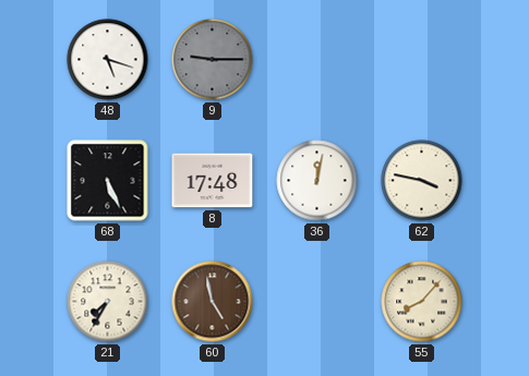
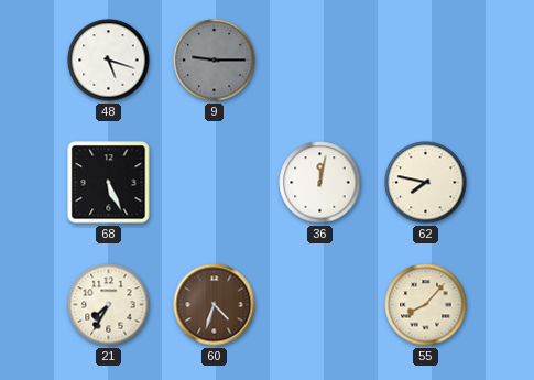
8: 17:48 -> none (213, 181)
62: 3:47 -> 7:47 (426, 183)
60: 4:58 -> 4:33 (215, 305)
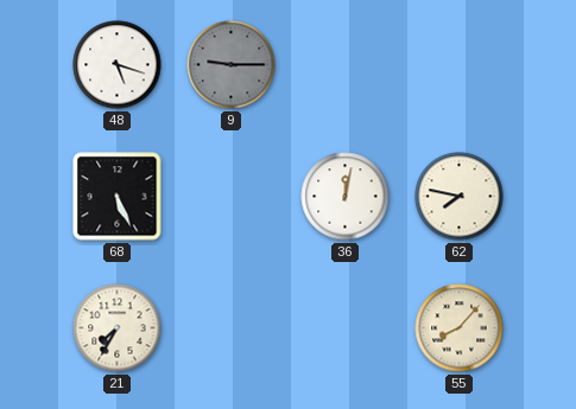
60: 4:33 -> none (215, 305)
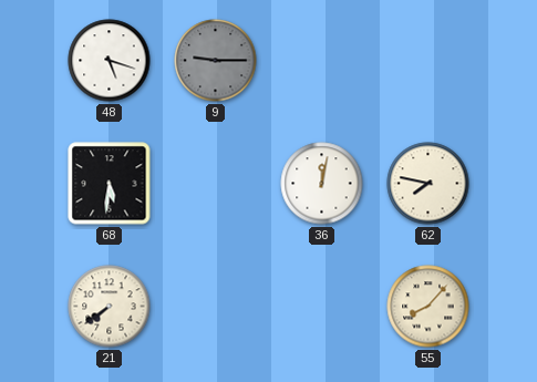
68: 5:26 -> 5:31 (110, 184)
21: 7:35 -> 7:39 (110, 307)
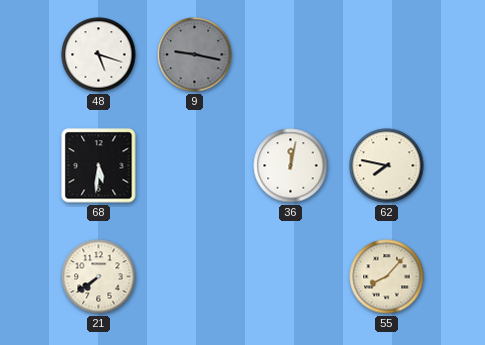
9: 9:15 -> 9:17 (195, 55)
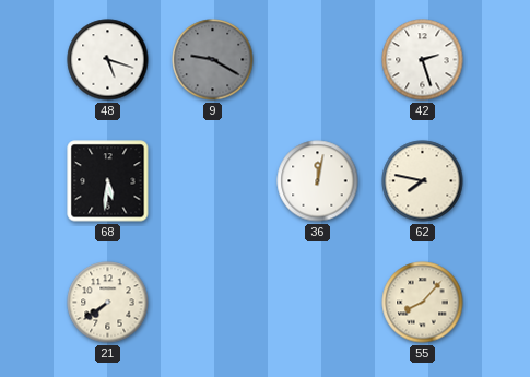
9: 9:17 -> 9:20 (213, 60)
42: none -> 2:27 (423, 60)
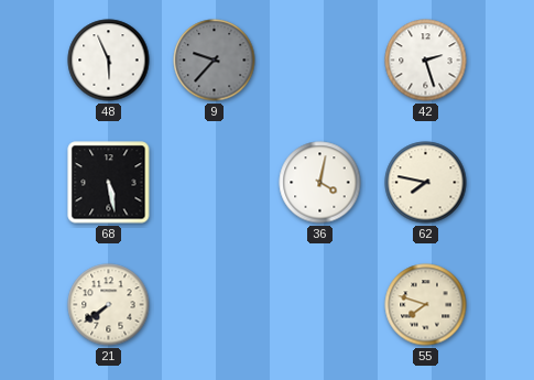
48: 5:18 -> 5:56 (109, 61)
9: 9:20 -> 9:37 (215, 61)
68: 5:31 -> 5:28 (109, 183)
36: 12:02 -> 4:02 (320, 183)
55: 8:07 -> 7:48 (426, 305)
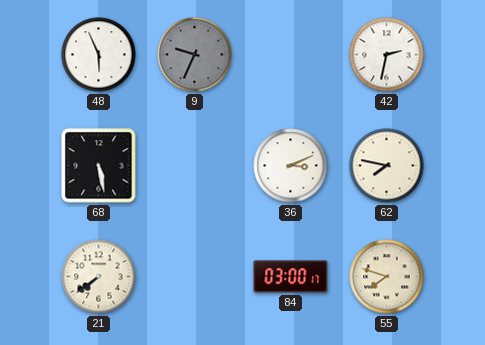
9: 9:37 -> 9:34 (195, 55)
42: 2:27 -> 2:32 (387, 55)
36: 4:02 -> 3:11 (291, 166)
84: none -> 03:00 (291, 277)
